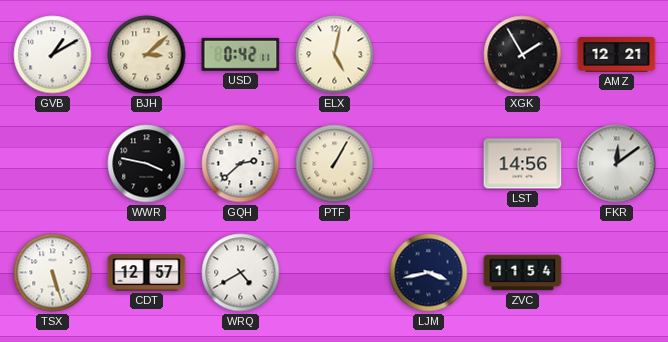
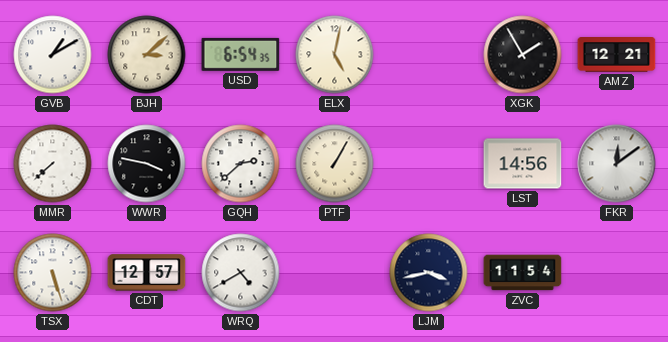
USD: 0:42 -> 6:54 (241, 54)
MMR: none -> 7:38 (53, 164)
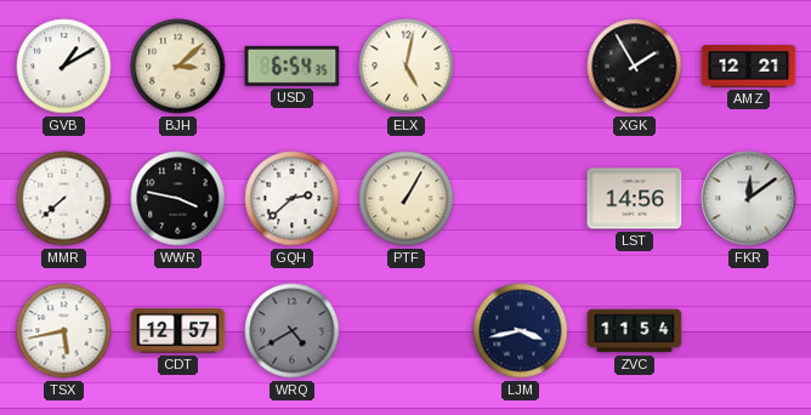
TSX: 5:27 -> 5:43 (64, 331)
WRQ dial: white -> grey (293, 331)
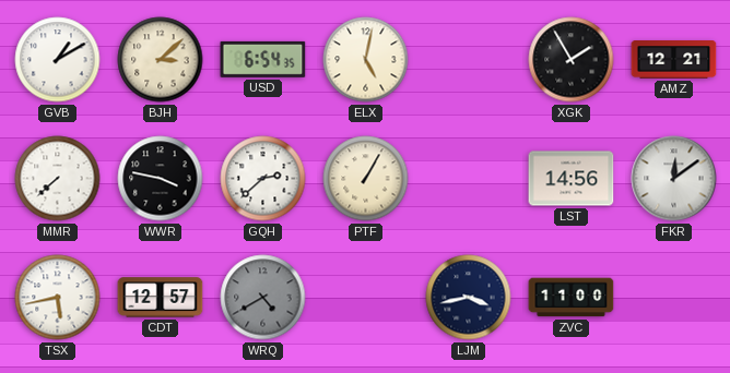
ZVC: 11:54 -> 11:00 (572, 298)
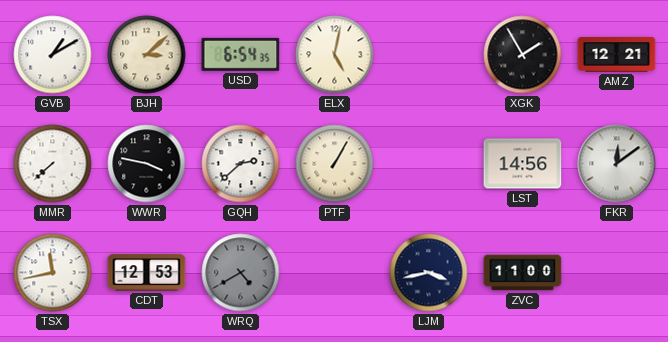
TSX: 5:43 -> 11:43 (53, 273)
CDT: 12:57 -> 12:53 (147, 273)
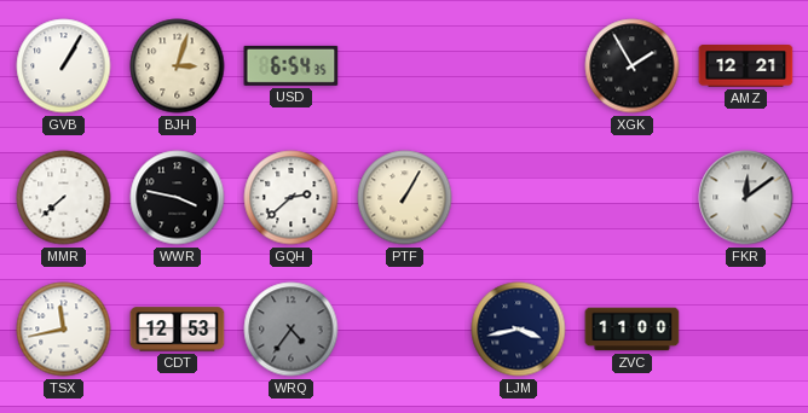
GVB: 1:10 -> 1:05 (64, 66)
BJH: 3:08 -> 3:03 (178, 66)
ELX: 5:02 -> none (335, 55)
LST: 14:56 -> none (523, 164)
WRQ: 4:40 -> 4:36 (292, 330)
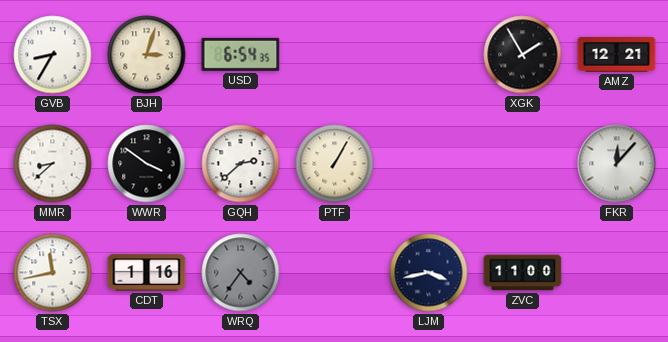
GVB: 1:05 -> 8:35 (53, 55)
MMR: 7:38 -> 8:38 (53, 164)
WWR: 3:47 -> 3:51 (147, 164)
FKR: 12:09 -> 12:07 (617, 164)
CDT: 12:53 -> 1:16 (147, 273)
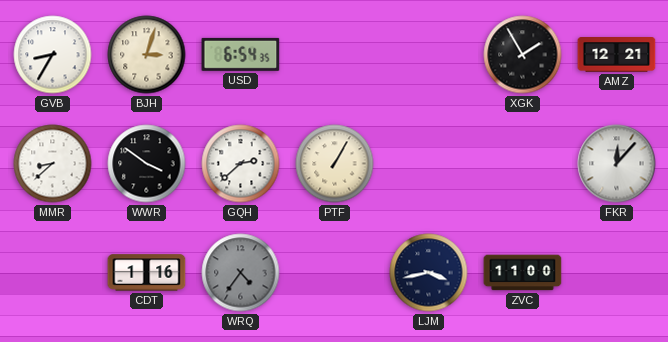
TSX: 11:43 -> none (53, 273)
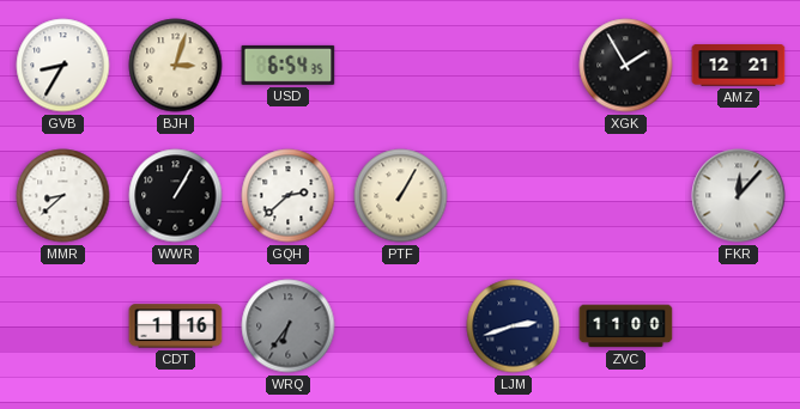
WWR: 3:51 -> 1:05 (176, 196)
WRQ: 4:36 -> 6:36 (289, 326)
LJM: 3:43 -> 2:42 (514, 326)
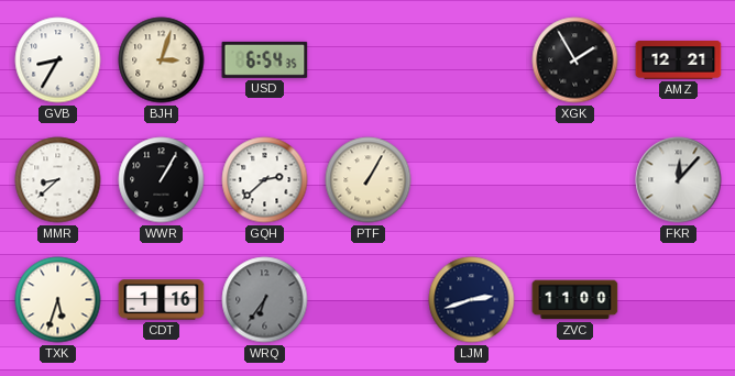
TXK: none -> 5:33 (58, 300)
